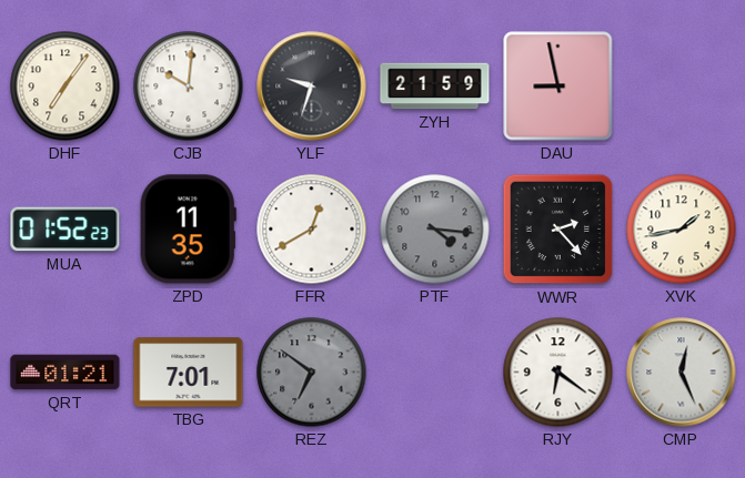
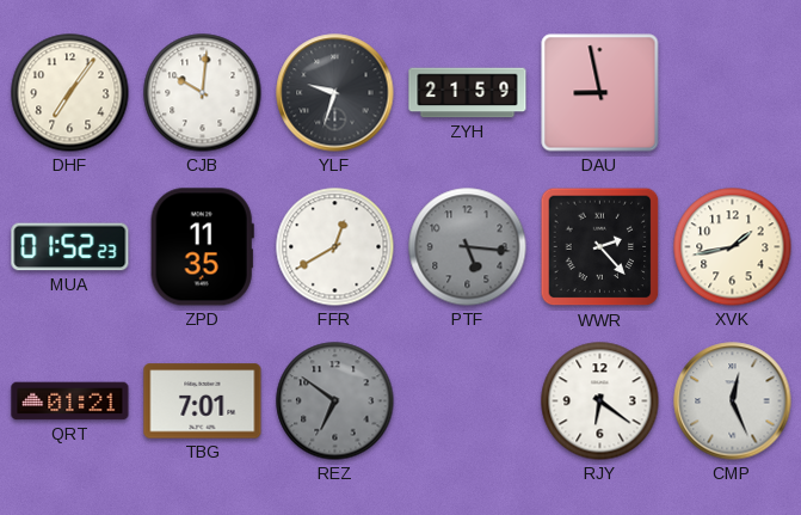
PTF: 4:16 -> 5:16 (468, 247)
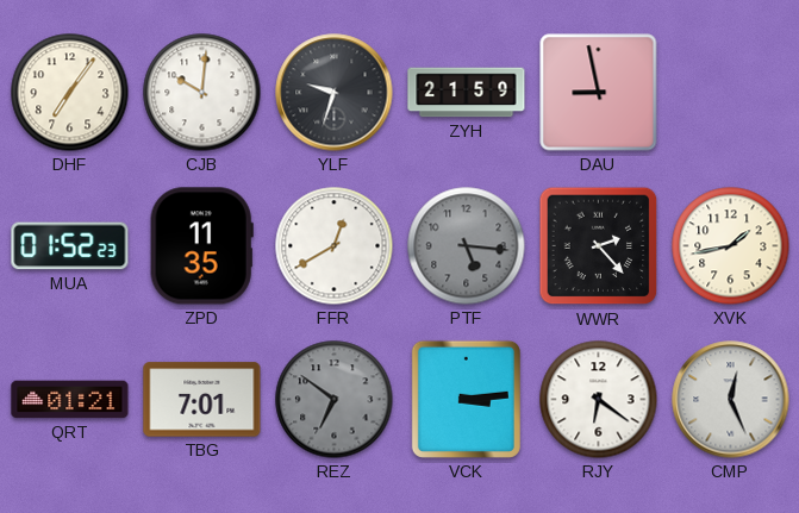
VCK: none -> 3:14 (466, 399)
